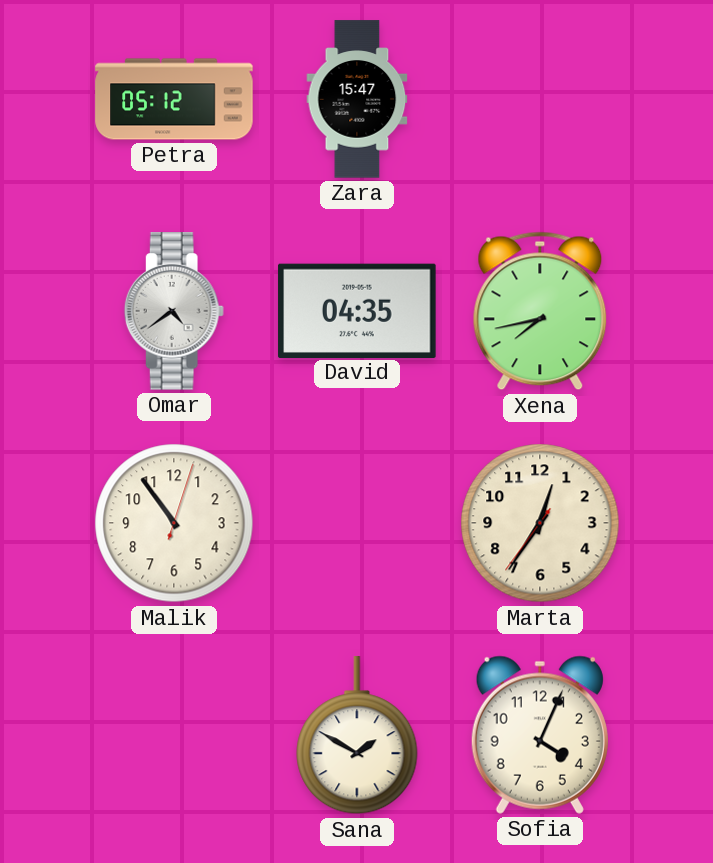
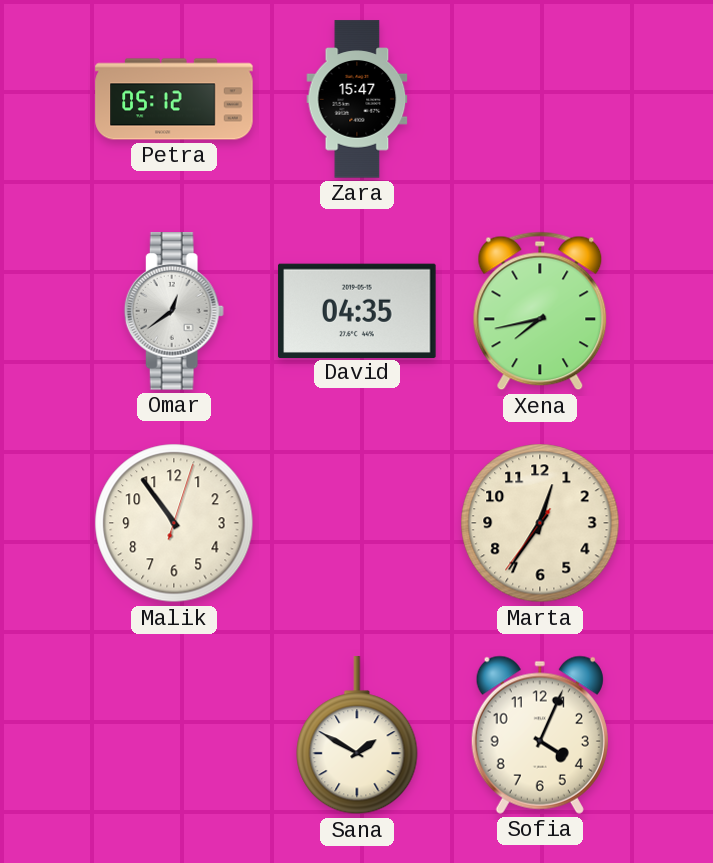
Omar: 4:39 -> 12:39 (174, 311)
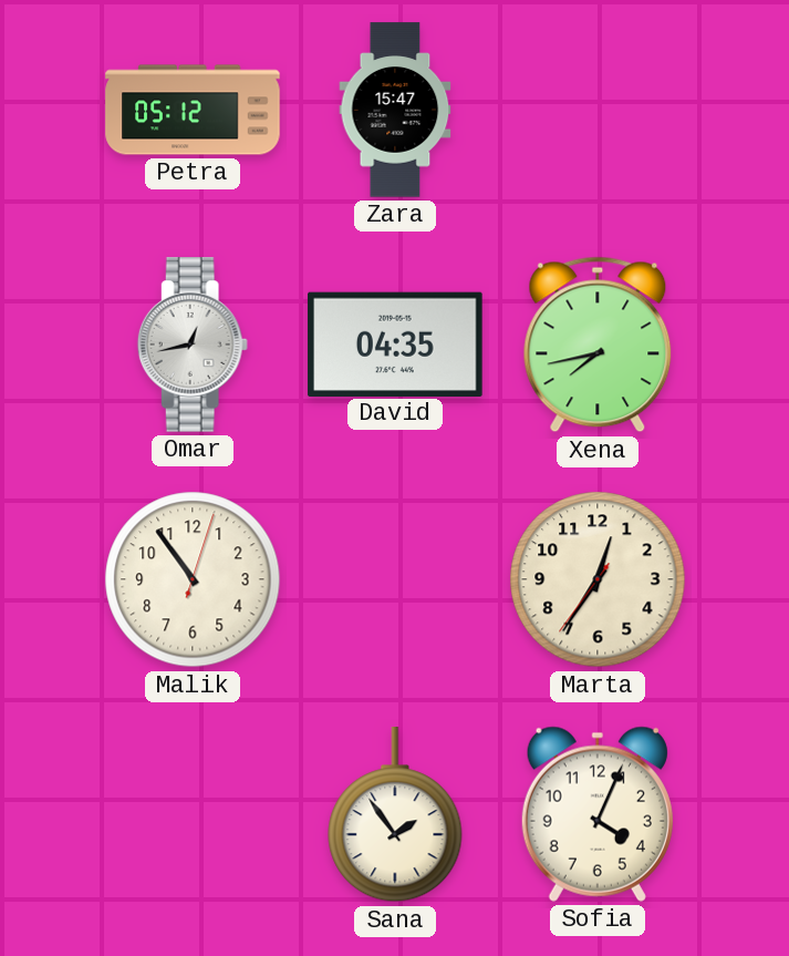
Omar: 12:39 -> 12:43 (193, 345)
Sana: 1:50 -> 1:54 (395, 815)
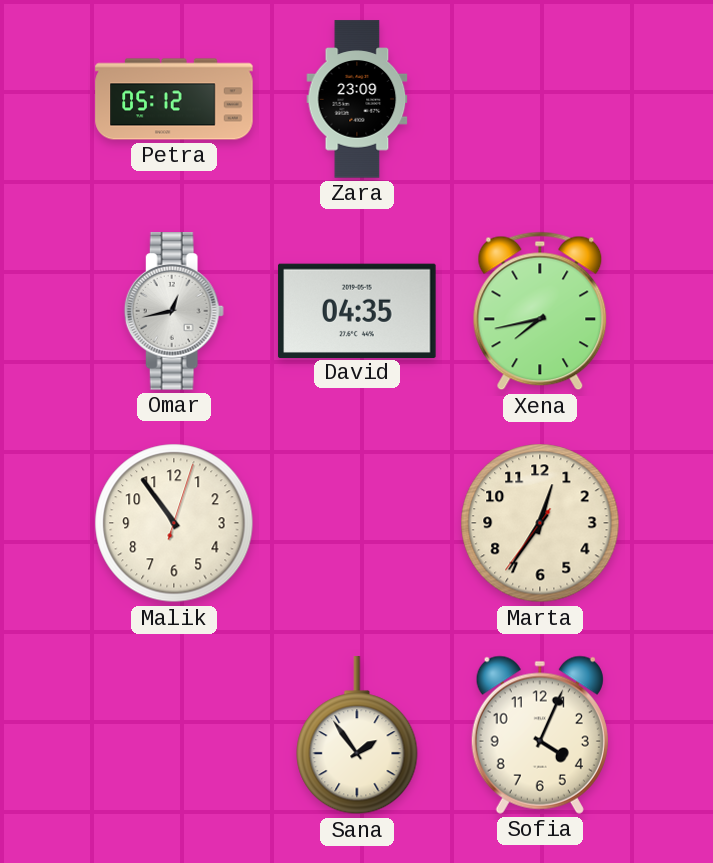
Zara: 15:47 -> 23:09 (357, 99)
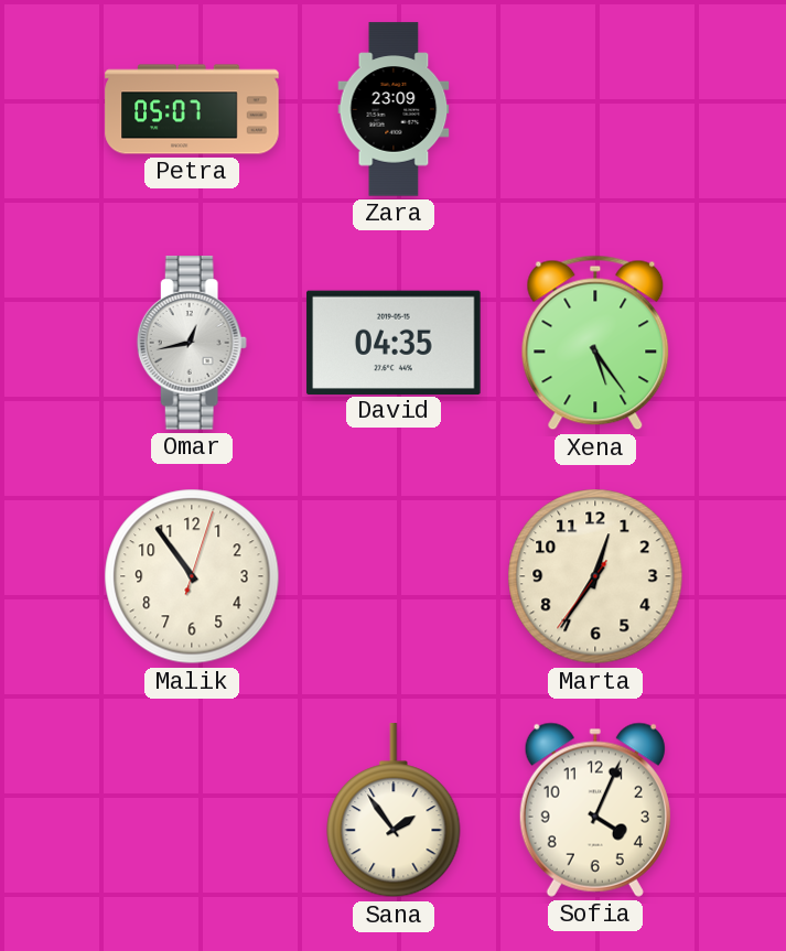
Petra: 05:12 -> 05:07 (192, 109)
Xena: 7:43 -> 5:24 (595, 343)
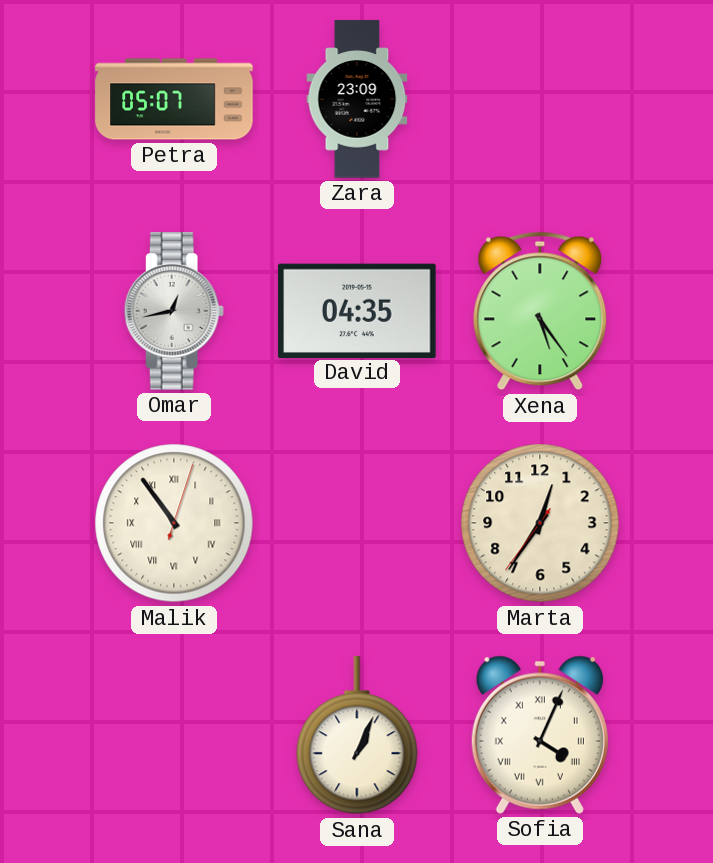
Malik numerals: Arabic -> Roman (174, 523)
Sana: 1:54 -> 1:04 (357, 736)
Sofia numerals: Arabic -> Roman (540, 735)
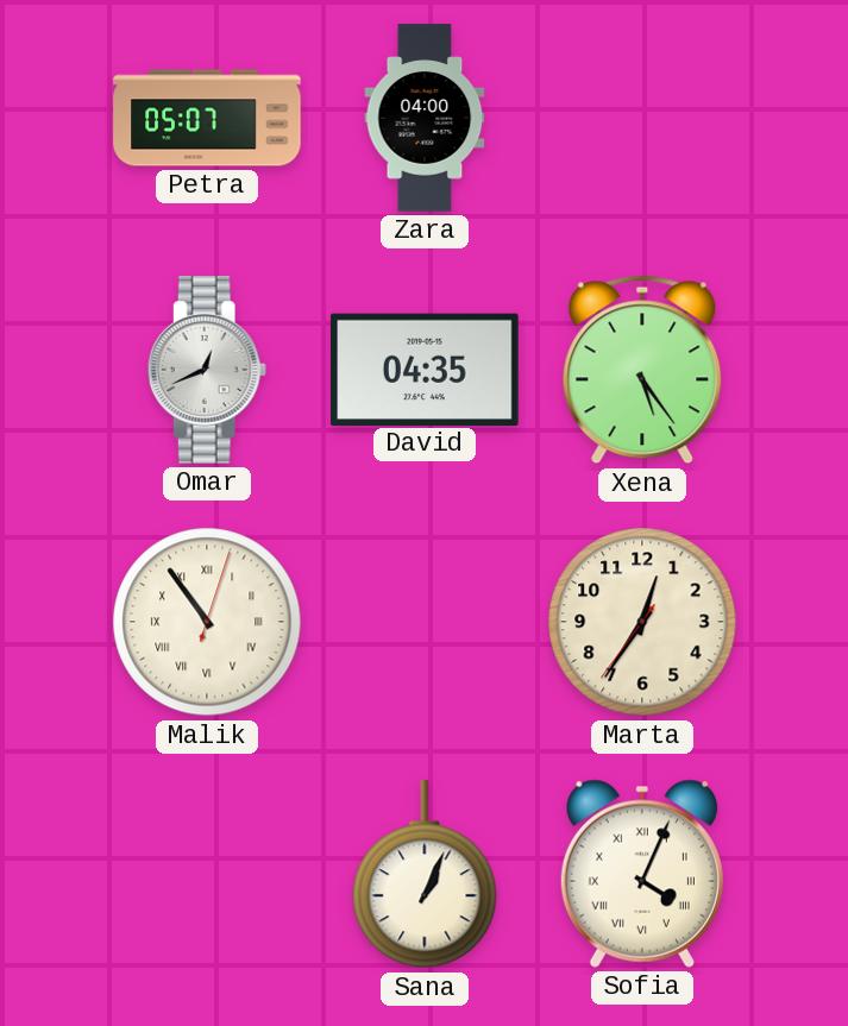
Zara: 23:09 -> 04:00 (425, 118)
Omar: 12:43 -> 12:41 (207, 370)
